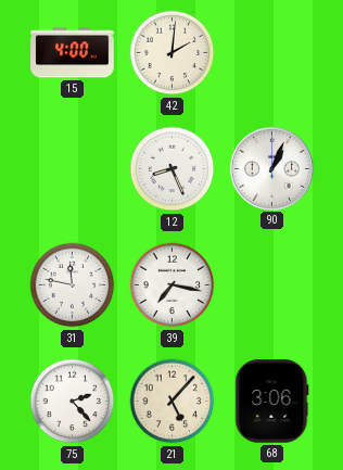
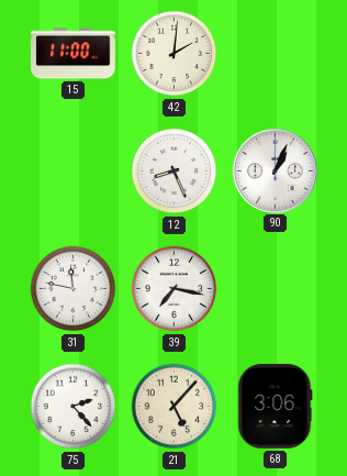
15: 4:00 -> 11:00 (74, 54)
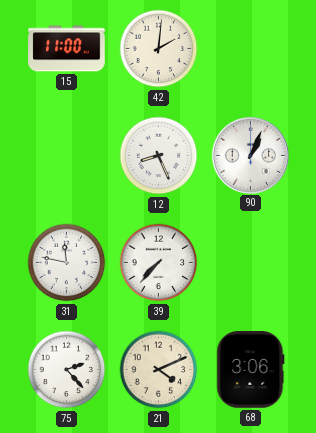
39: 7:17 -> 7:37 (159, 263)
21: 5:07 -> 4:11 (159, 370)
